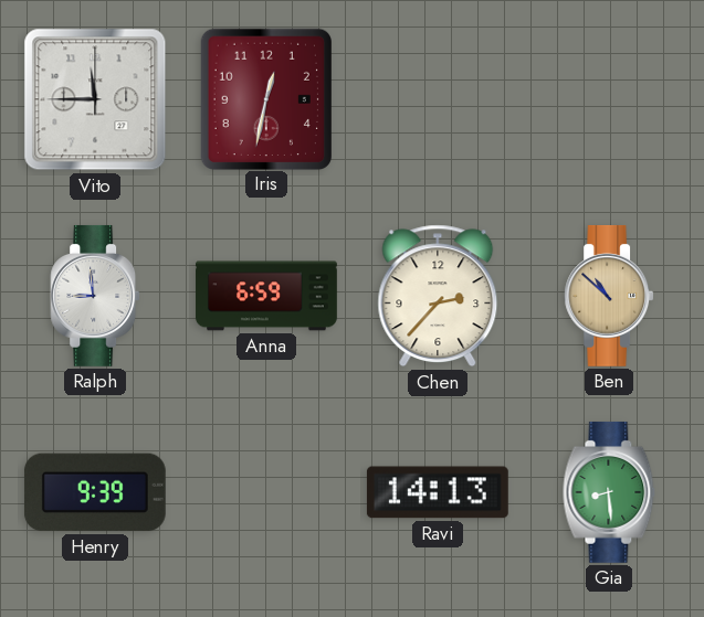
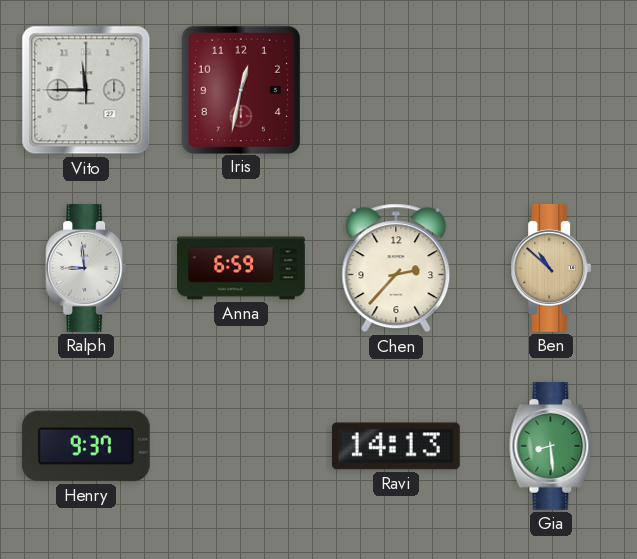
Henry: 9:39 -> 9:37 (86, 446)
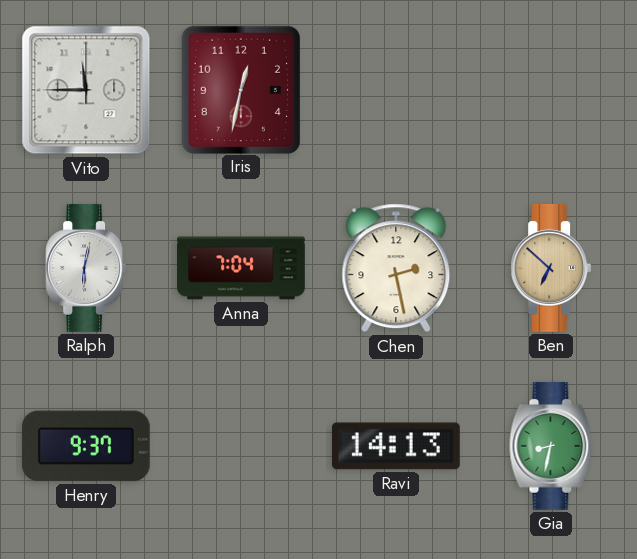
Ralph: 8:59 -> 6:02 (86, 268)
Anna: 6:59 -> 7:04 (241, 268)
Chen: 2:37 -> 2:28 (396, 268)
Ben: 10:52 -> 6:52 (551, 268)
Gia: 8:29 -> 8:32 (551, 446)
